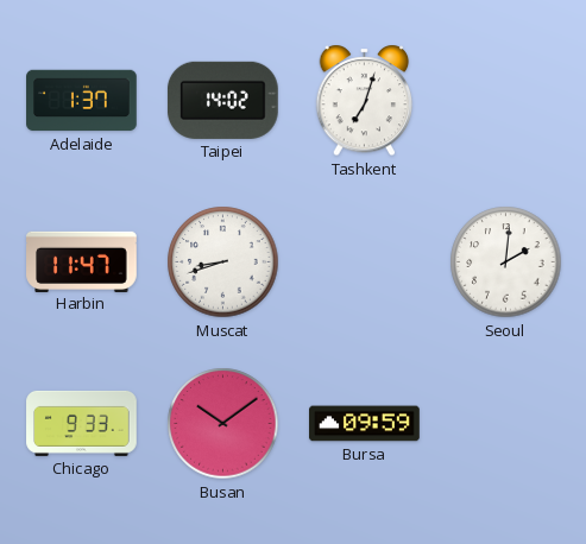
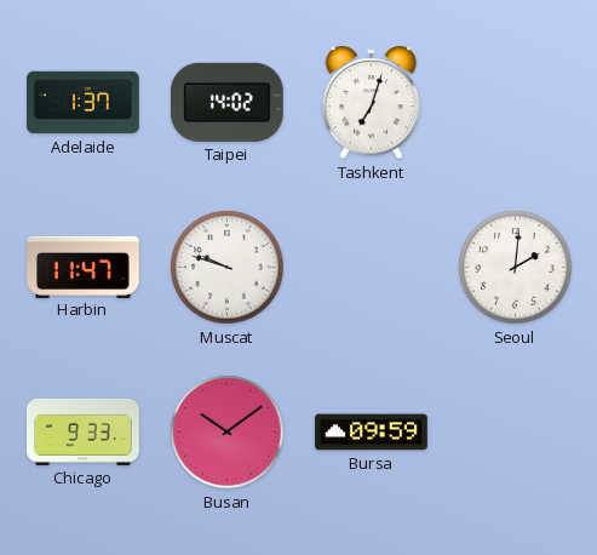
Muscat: 8:42 -> 9:48 (228, 268)
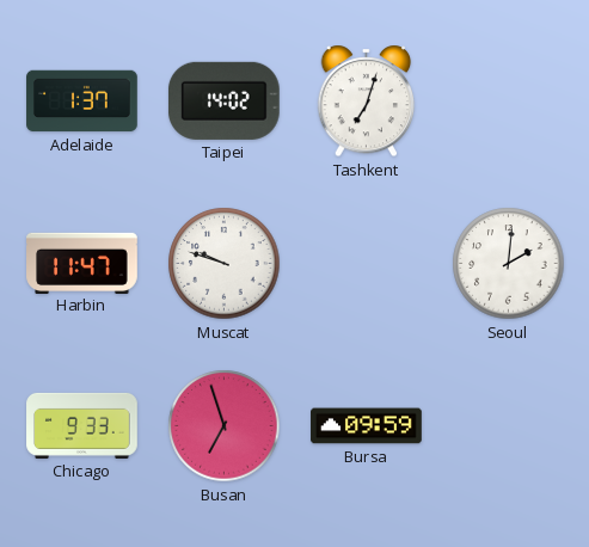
Busan: 10:09 -> 6:57 (225, 426)
